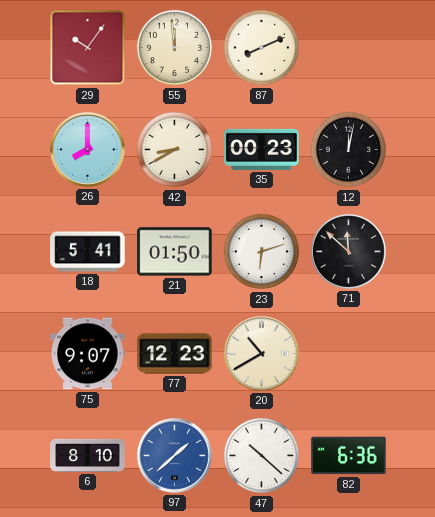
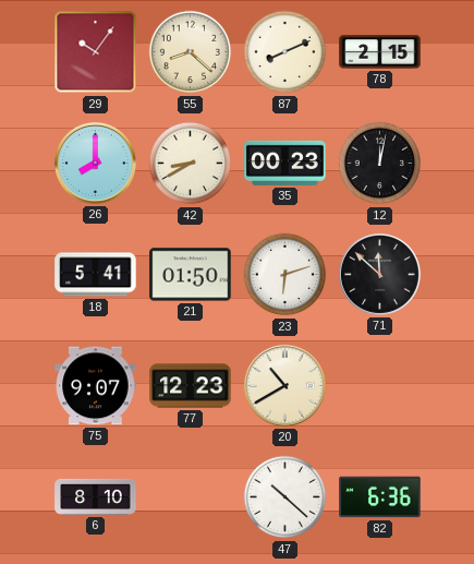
55: 11:59 -> 8:22 (191, 52)
78: none -> 2:15 (380, 52)
97: 1:38 -> none (174, 455)
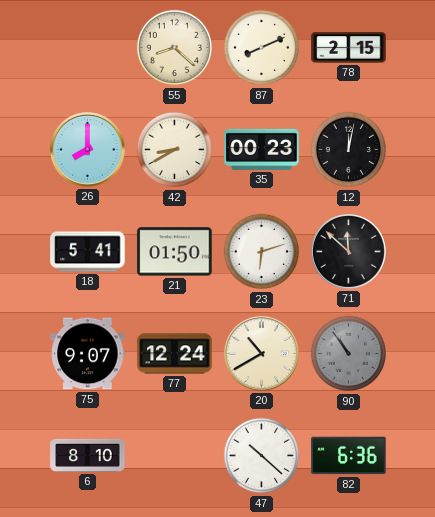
29: 10:06 -> none (96, 52)
77: 12:23 -> 12:24 (175, 354)
90: none -> 10:54 (349, 354)
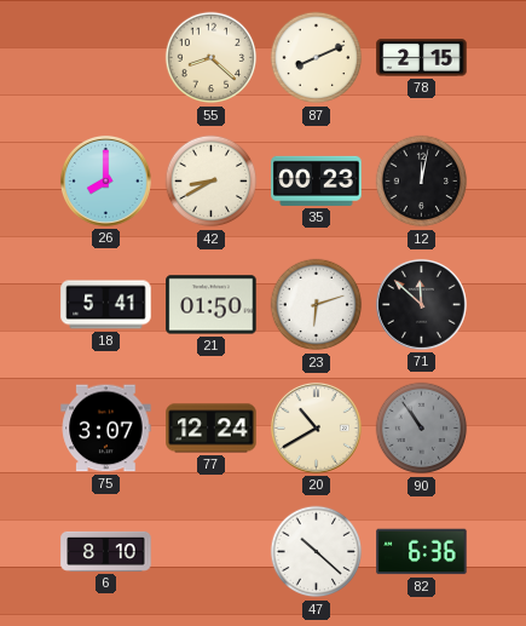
75: 9:07 -> 3:07 (106, 429)
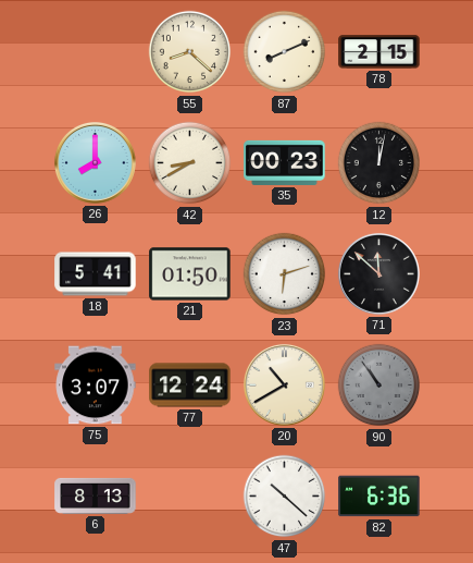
6: 8:10 -> 8:13 (96, 495)
